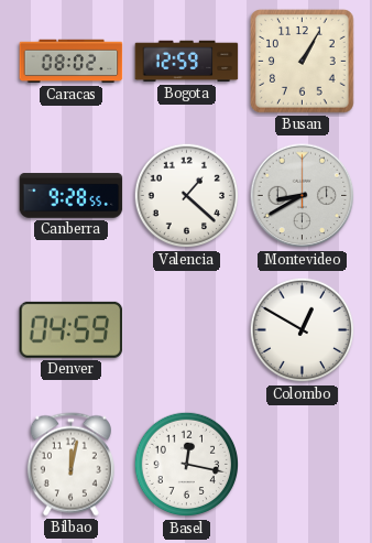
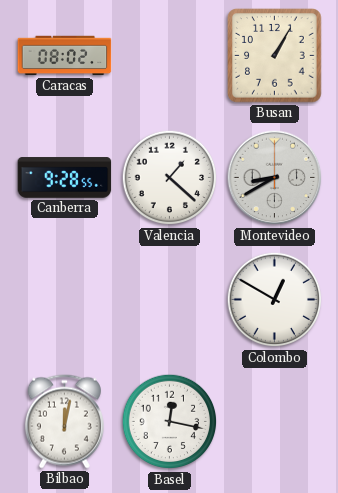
Bogota: 12:59 -> none (187, 62)
Denver: 04:59 -> none (72, 329)
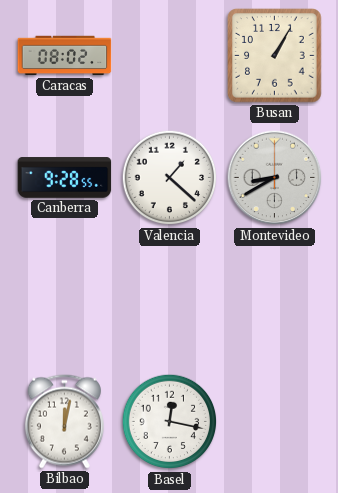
Colombo: 12:50 -> none (275, 300)
